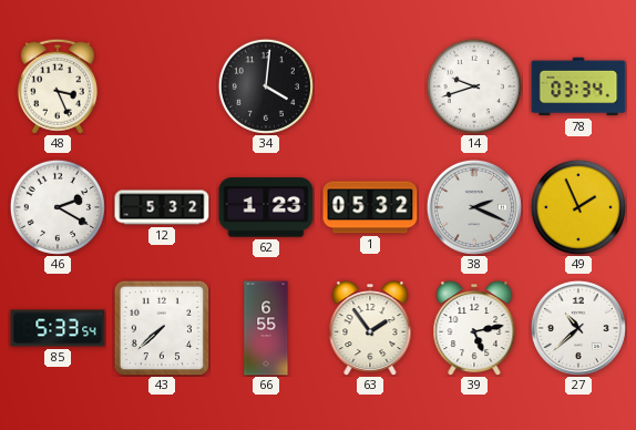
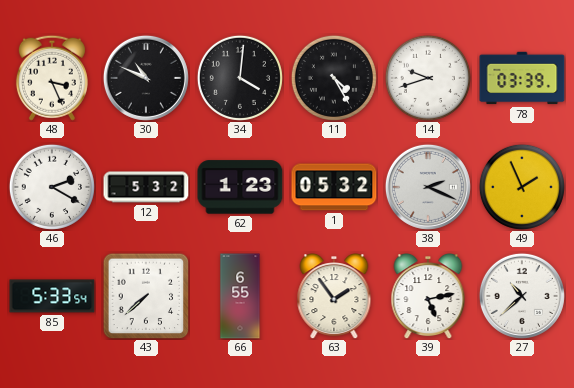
30: none -> 10:49 (146, 78)
11: none -> 4:25 (334, 78)
78: 03:34 -> 03:39 (522, 78)
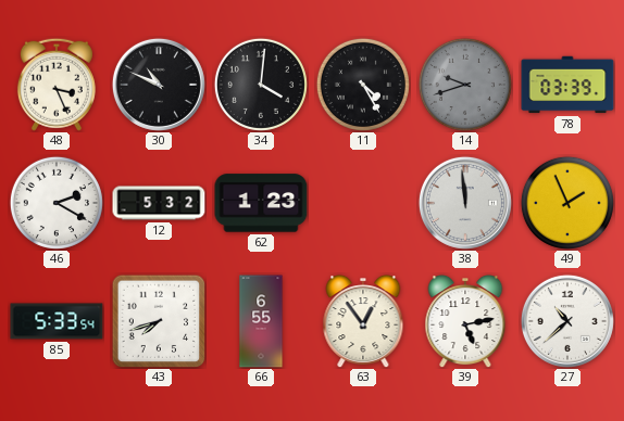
14 dial: white -> grey (465, 85)
1: 05:32 -> none (334, 187)
38: 2:19 -> 11:59 (465, 203)
43: 7:38 -> 7:42 (159, 321)
63: 1:54 -> 12:54 (363, 322)
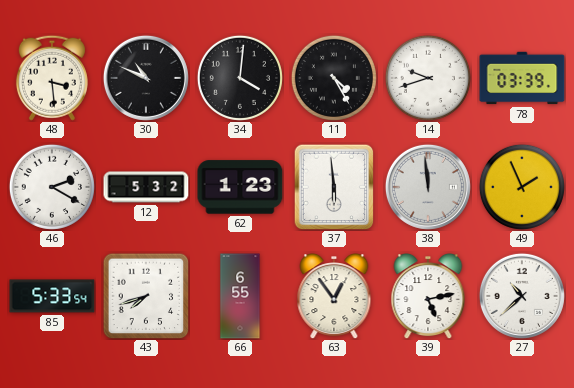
48: 3:26 -> 3:29 (52, 78)
14 dial: grey -> white (428, 78)
37: none -> 5:59 (334, 187)
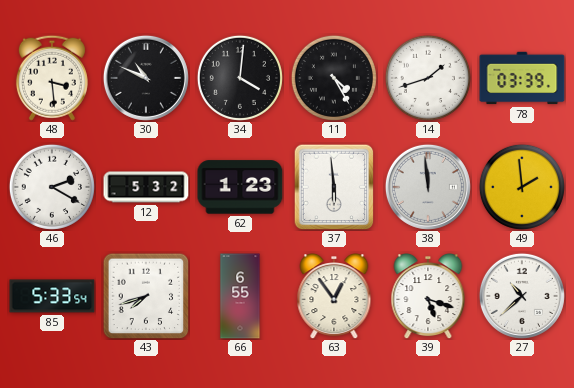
14: 9:42 -> 1:42 (428, 78)
49: 1:56 -> 1:59 (522, 187)
39: 5:13 -> 5:18 (428, 297)
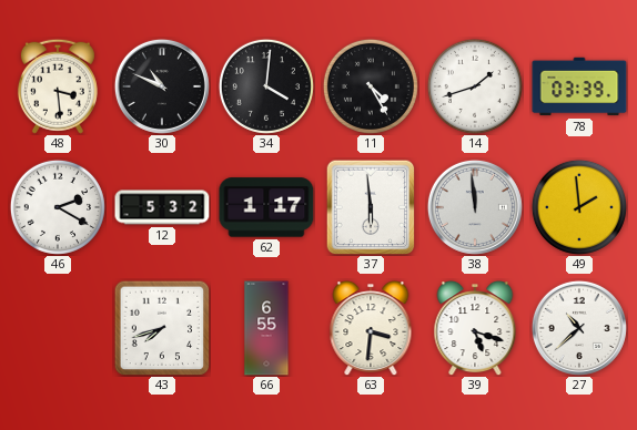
62: 1:23 -> 1:17 (266, 207)
85: 5:33 -> none (52, 296)
63: 12:54 -> 3:31 (371, 329)
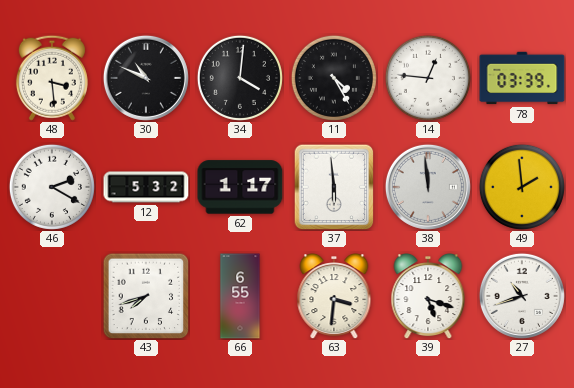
14: 1:42 -> 12:46 (428, 78)
27: 10:38 -> 10:42 (522, 296)
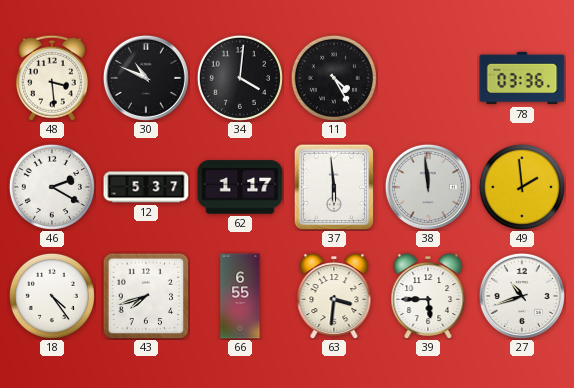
14: 12:46 -> none (428, 78)
78: 03:39 -> 03:36 (522, 78)
12: 5:32 -> 5:37 (146, 187)
18: none -> 4:24 (52, 296)
39: 5:18 -> 5:45 (428, 297)
